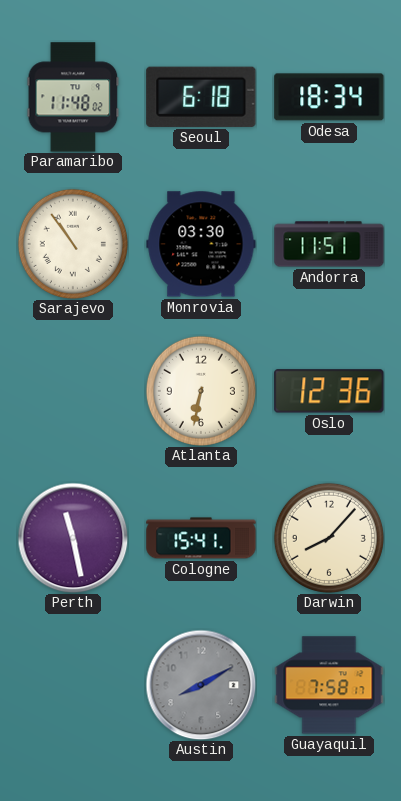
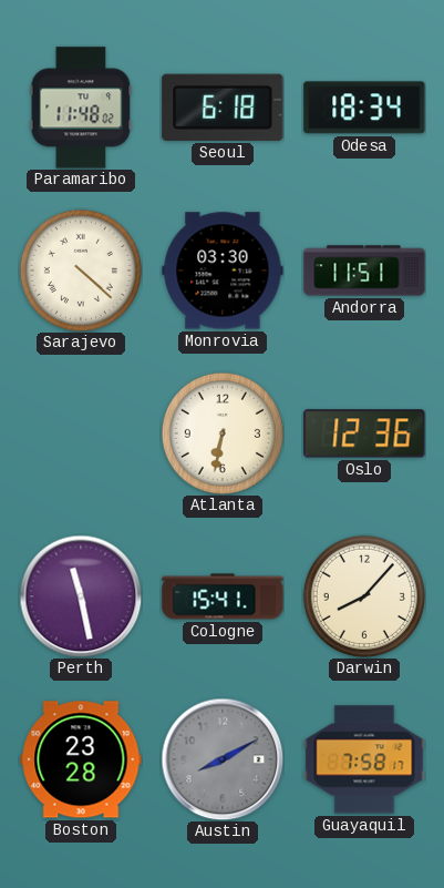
Sarajevo: 10:54 -> 4:22 (81, 271)
Boston: none -> 23:28 (81, 759)
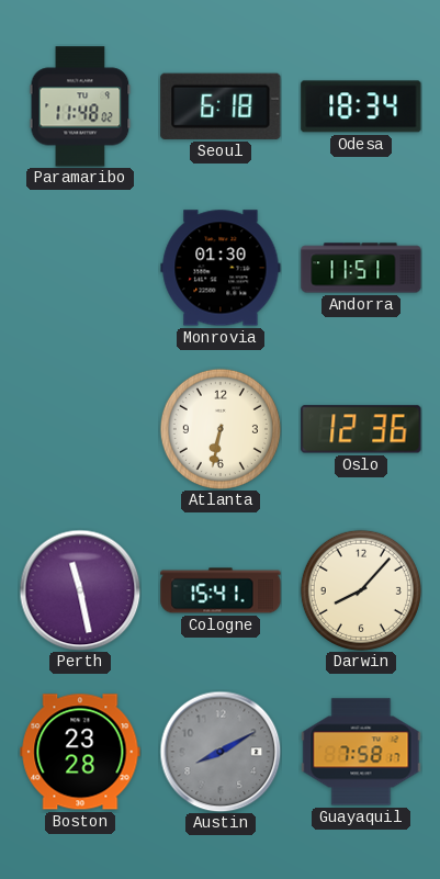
Sarajevo: 4:22 -> none (81, 271)
Monrovia: 03:30 -> 01:30 (221, 268)
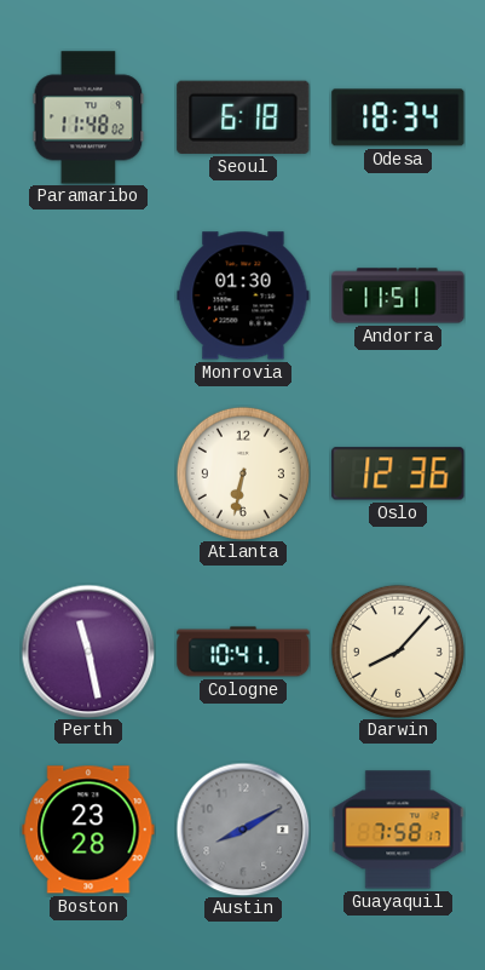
Cologne: 15:41 -> 10:41 (243, 652)
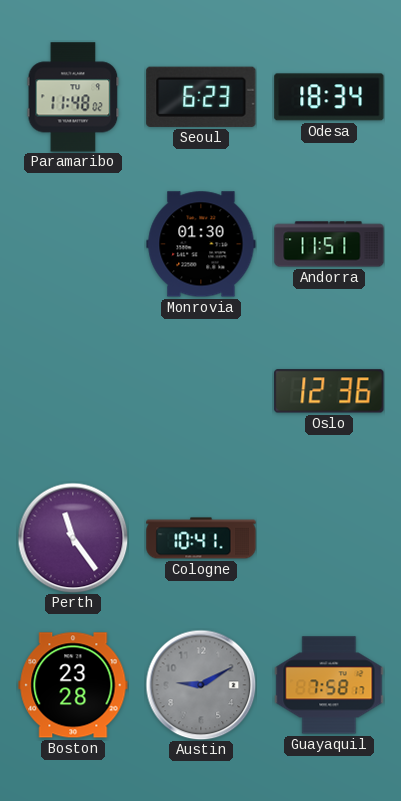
Seoul: 6:18 -> 6:23 (201, 97)
Atlanta: 6:32 -> none (243, 473)
Perth: 11:28 -> 11:24 (73, 538)
Darwin: 8:07 -> none (398, 652)
Austin: 8:10 -> 9:10 (201, 685)
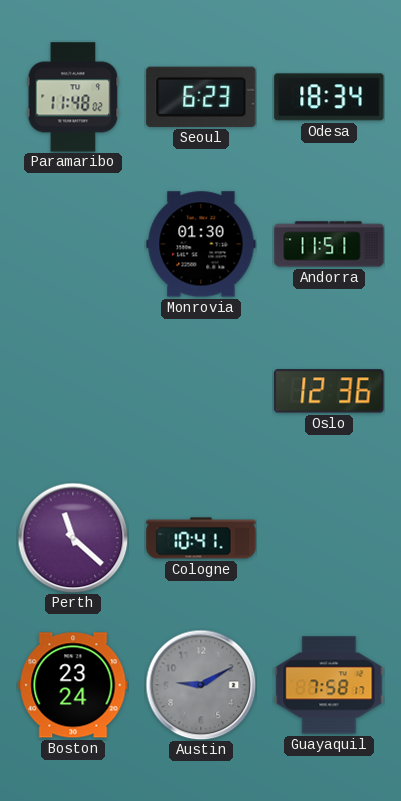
Perth: 11:24 -> 11:22 (73, 538)
Boston: 23:28 -> 23:24 (73, 685)
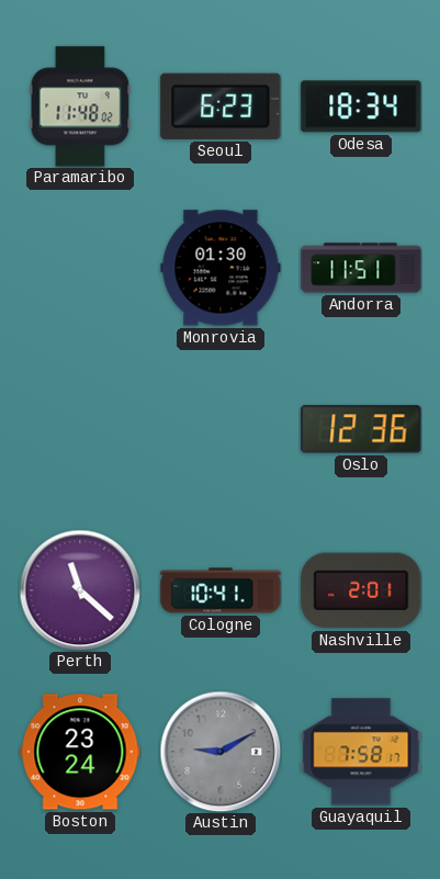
Nashville: none -> 2:01 (361, 590)
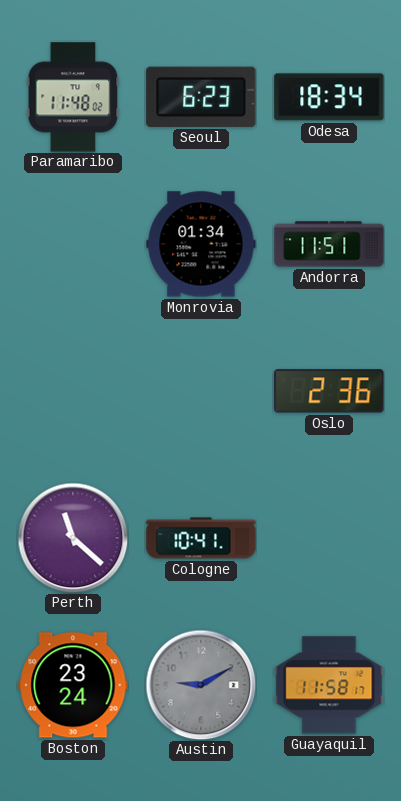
Monrovia: 01:30 -> 01:34 (201, 244)
Oslo: 12:36 -> 2:36 (329, 391)
Nashville: 2:01 -> none (361, 590)
Guayaquil: 7:58 -> 11:58 (329, 685)
